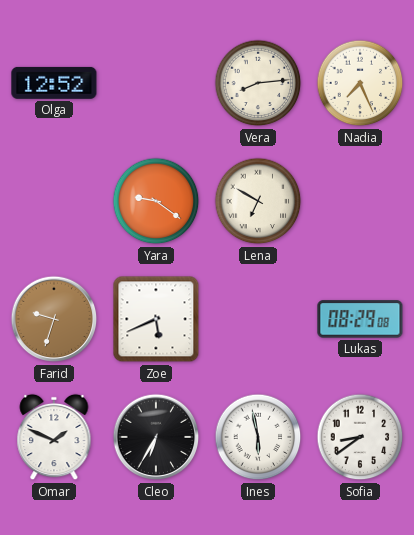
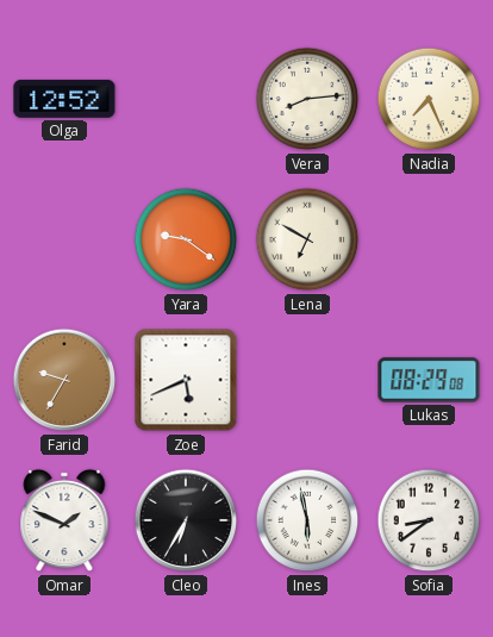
Farid: 9:33 -> 9:35 (64, 380)
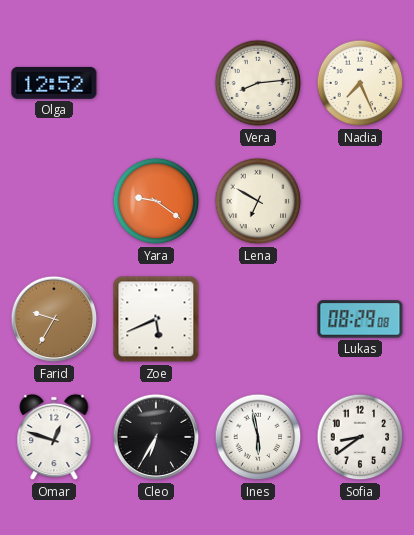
Omar: 1:49 -> 12:48 (54, 437)
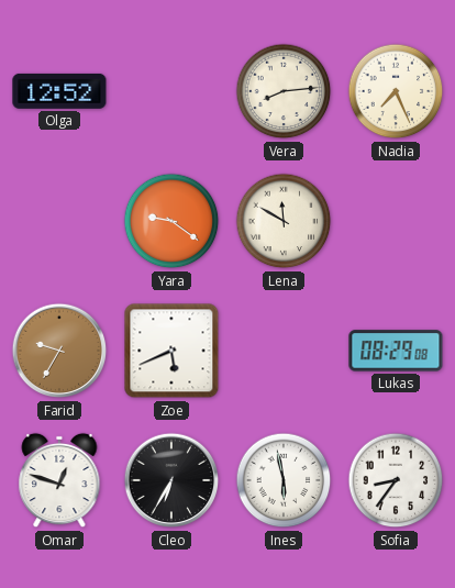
Lena: 6:50 -> 11:50 (284, 221)
Sofia: 8:39 -> 8:36 (396, 480)
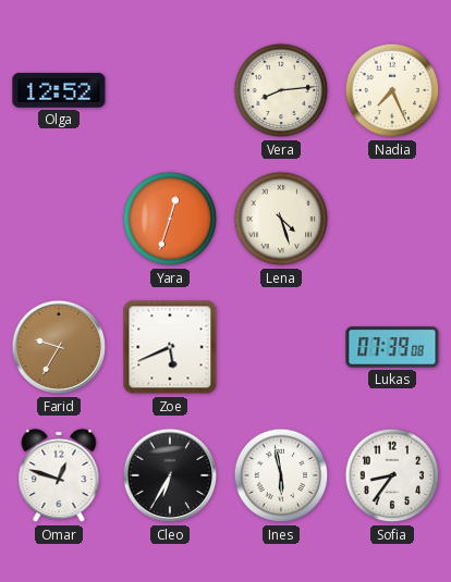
Yara: 9:21 -> 12:33 (170, 219)
Lena: 11:50 -> 4:27 (281, 219)
Lukas: 08:29 -> 07:39 (392, 347)
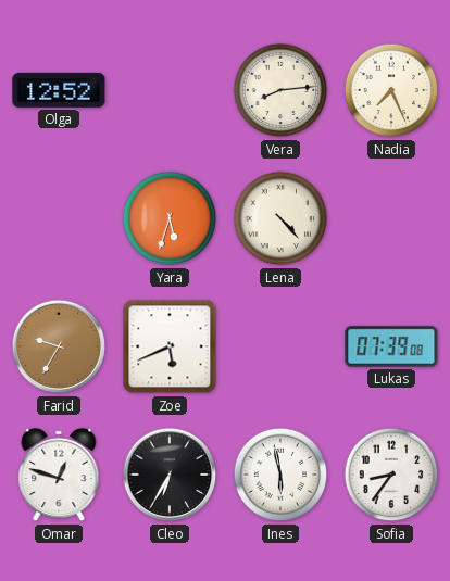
Yara: 12:33 -> 5:33 (170, 218)
Lena: 4:27 -> 4:23 (280, 218)
